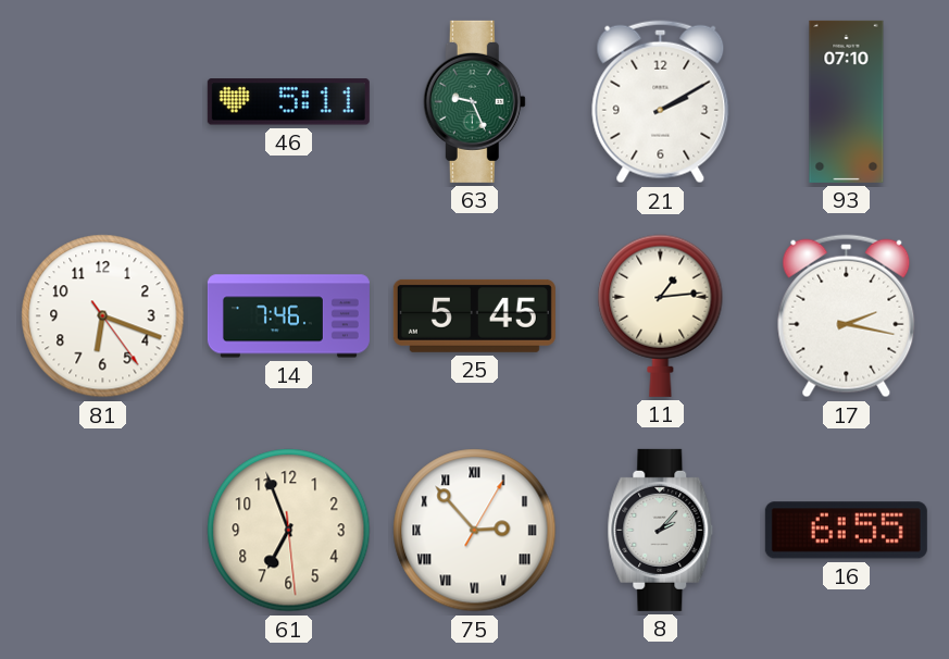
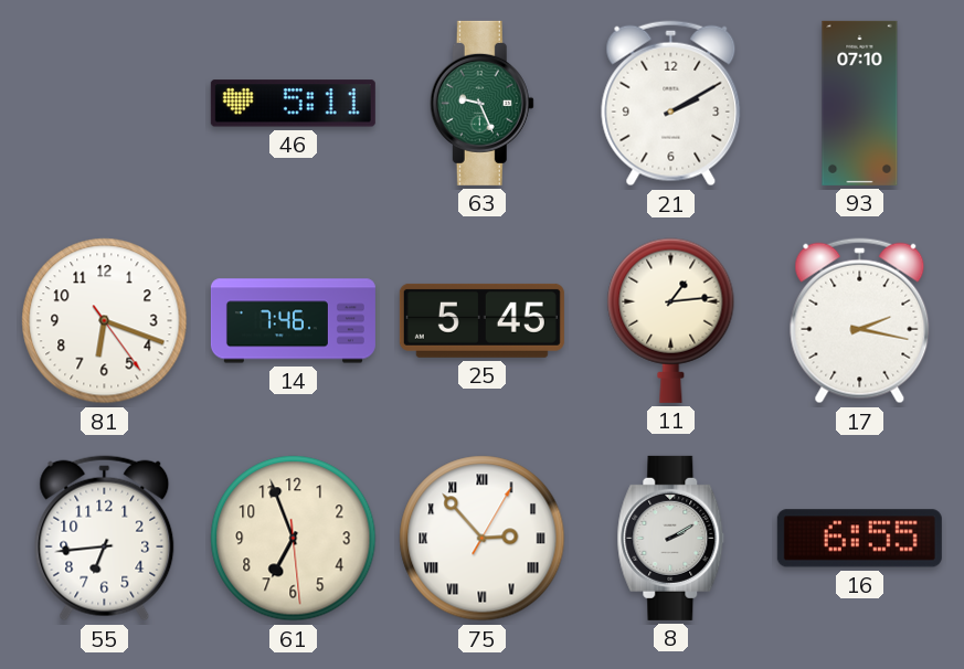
55: none -> 6:44 (105, 539)
8: 2:07 -> 2:10 (671, 538)
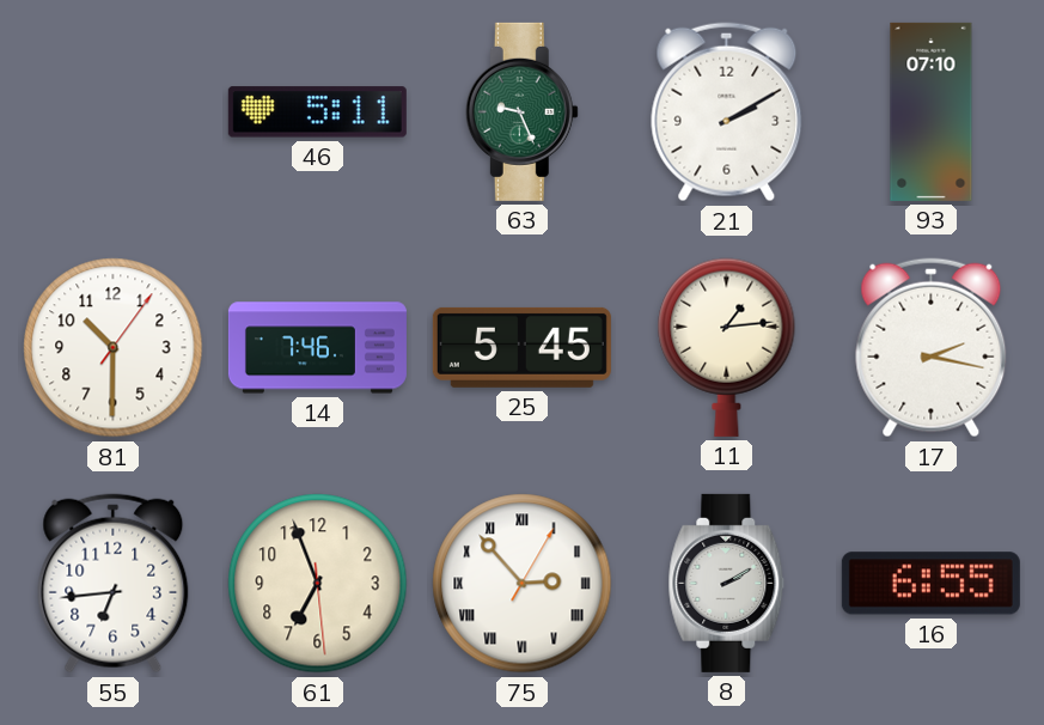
81: 6:18 -> 10:30 (114, 348)
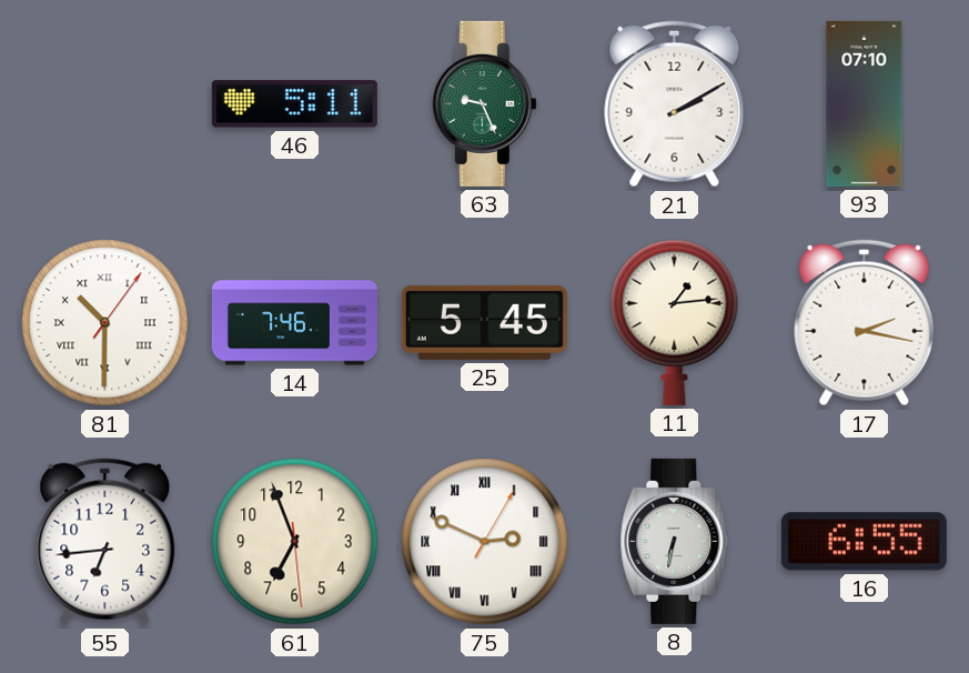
81 numerals: Arabic -> Roman (105, 323)
75: 2:53 -> 2:49 (485, 542)
8: 2:10 -> 6:32 (675, 541)
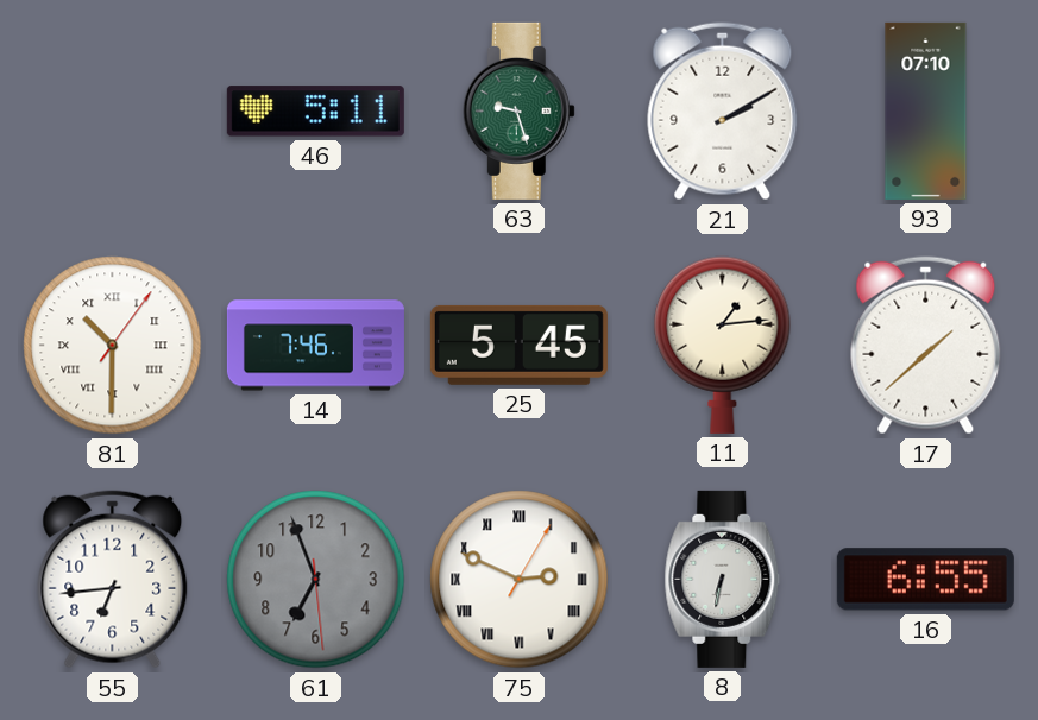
63: 9:26 -> 9:27 (518, 110)
17: 2:17 -> 1:38 (926, 346)
61 dial: cream -> grey (316, 580)
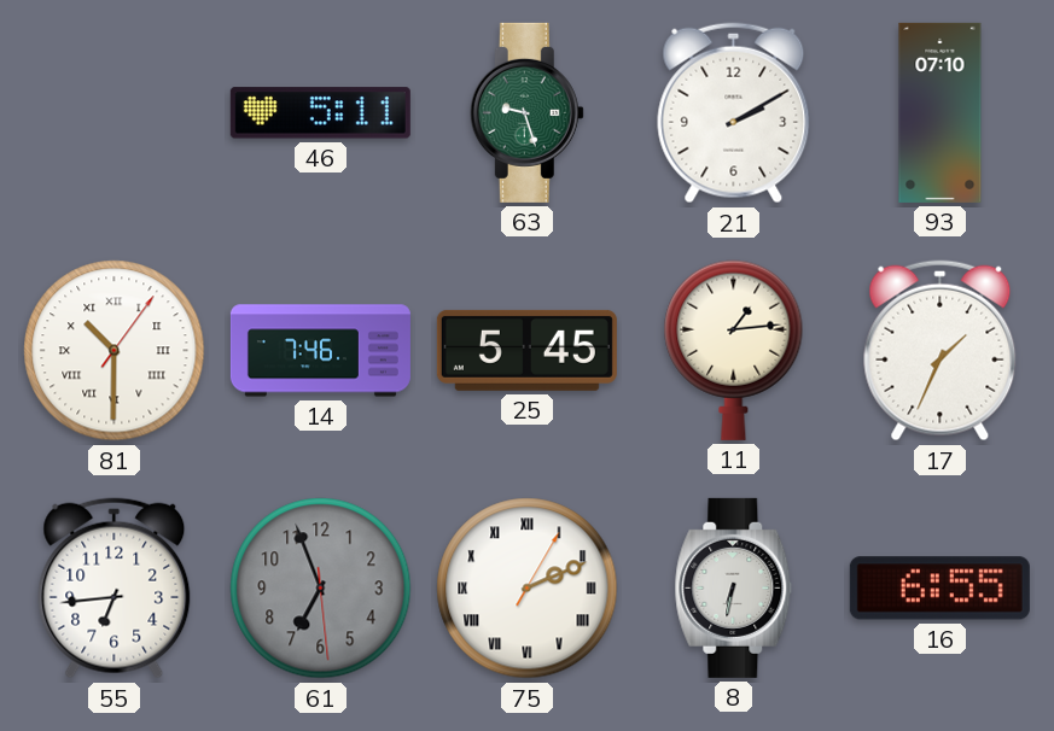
17: 1:38 -> 1:34 (941, 351)
75: 2:49 -> 2:11 (528, 589)
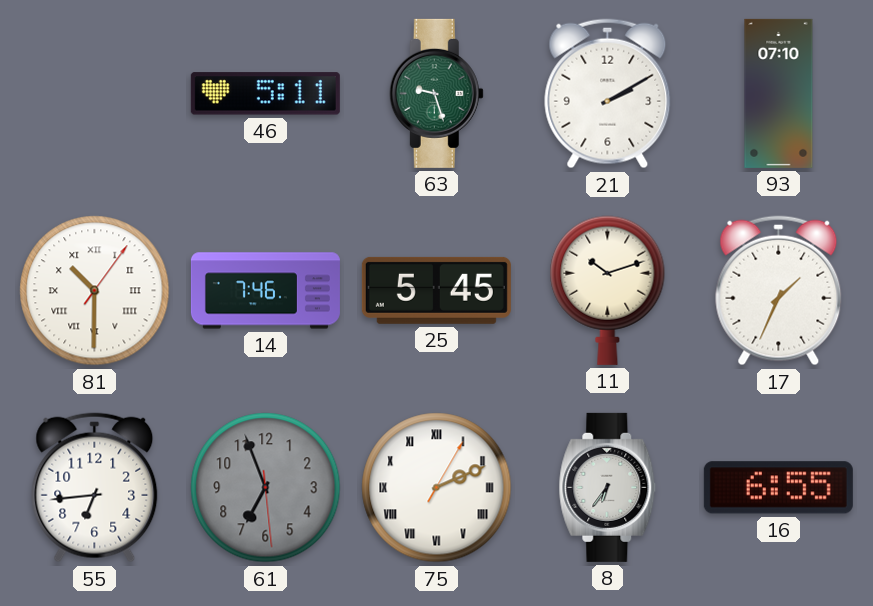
11: 1:14 -> 10:12 (608, 290)
8: 6:32 -> 6:36 (608, 487)
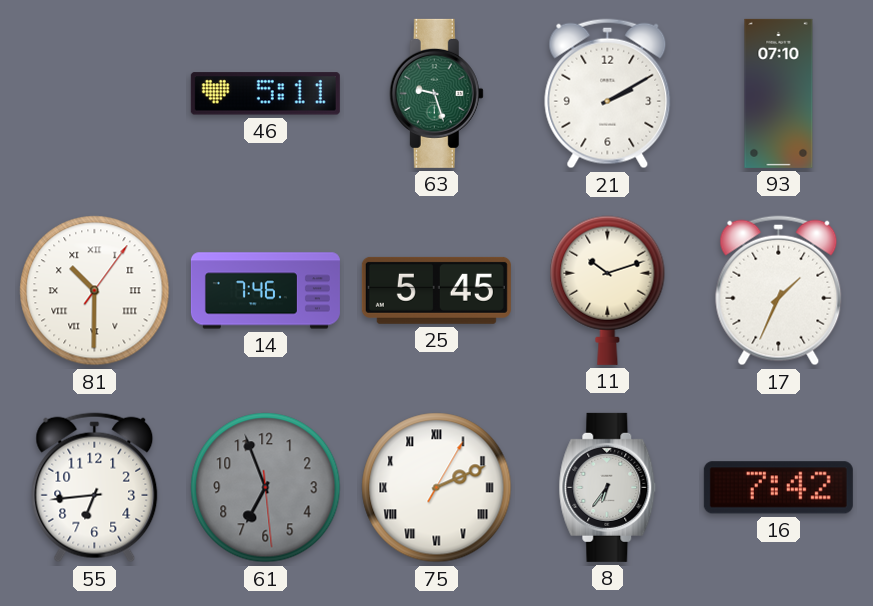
16: 6:55 -> 7:42 (778, 488)
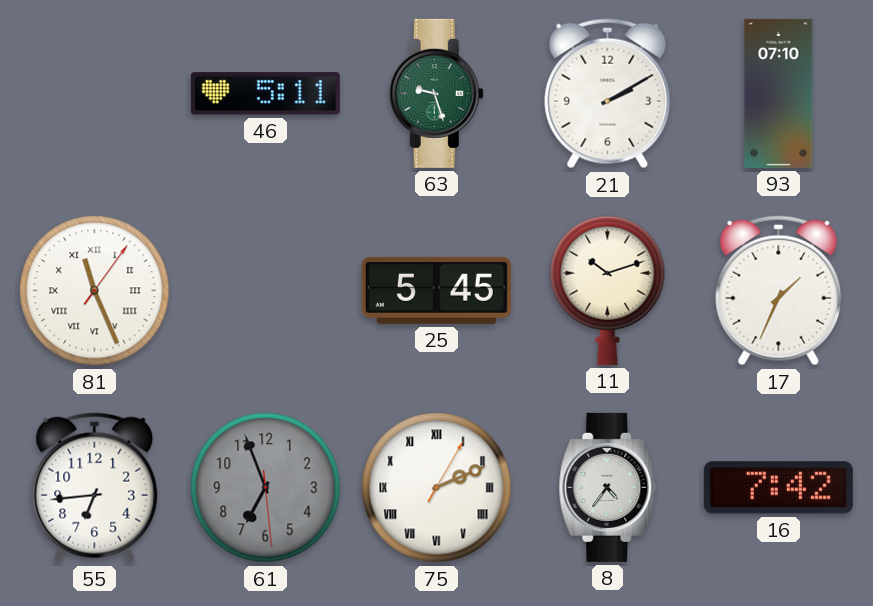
81: 10:30 -> 11:26 (95, 291)
14: 7:46 -> none (265, 291)
8: 6:36 -> 4:36 (608, 487)
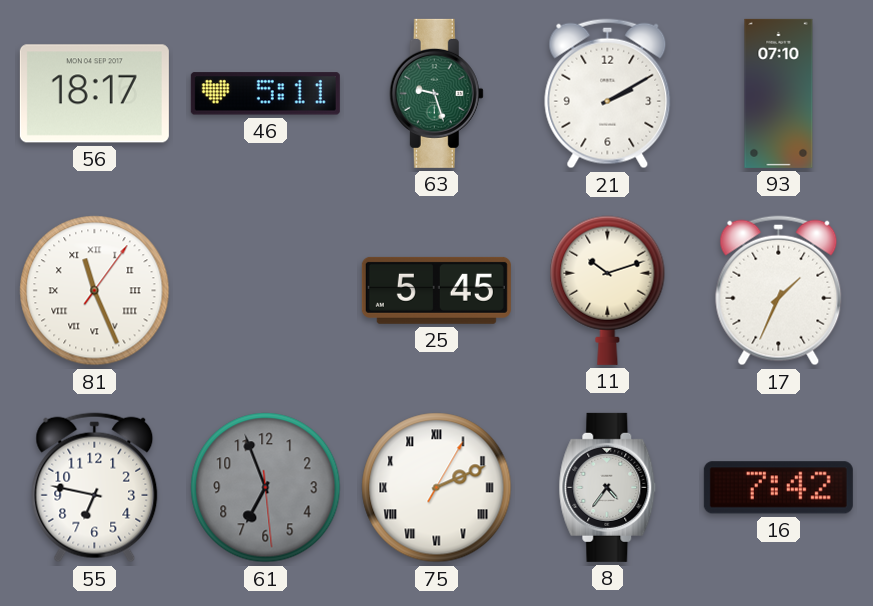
56: none -> 18:17 (94, 94)
55: 6:44 -> 6:47 (95, 488)
